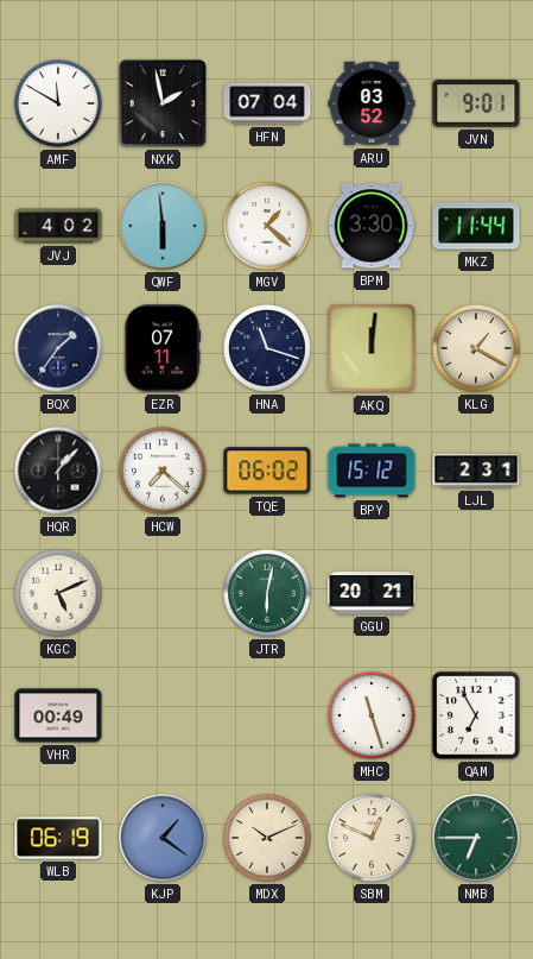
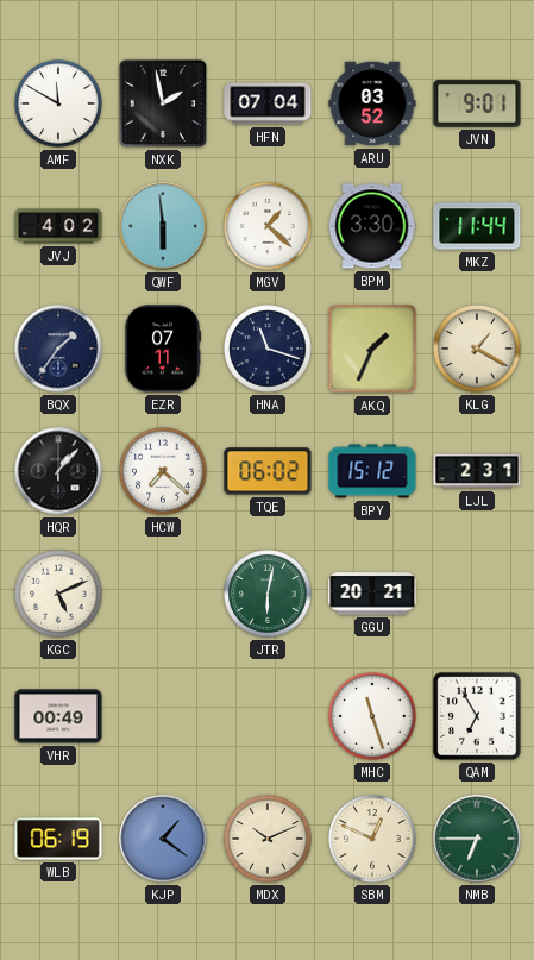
AKQ: 12:01 -> 1:34 (372, 349)
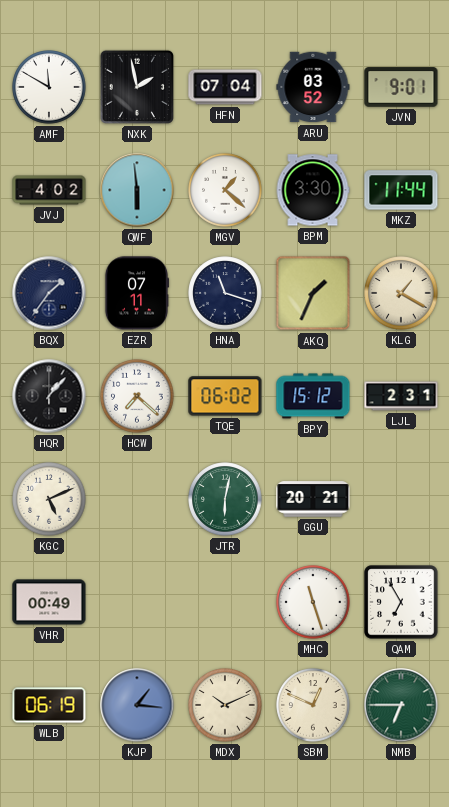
KJP: 1:21 -> 1:16 (137, 705)
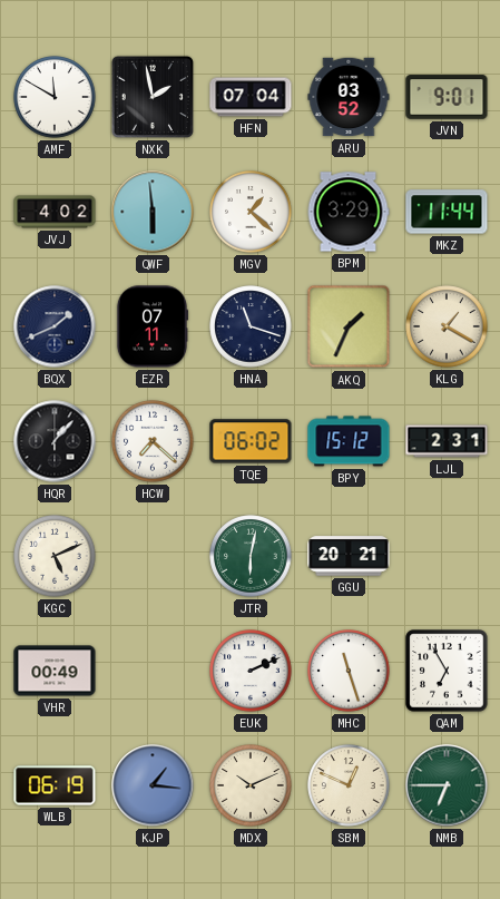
BPM: 3:30 -> 3:29 (349, 212)
BQX: 1:36 -> 1:41 (55, 326)
EUK: none -> 2:11 (251, 671)
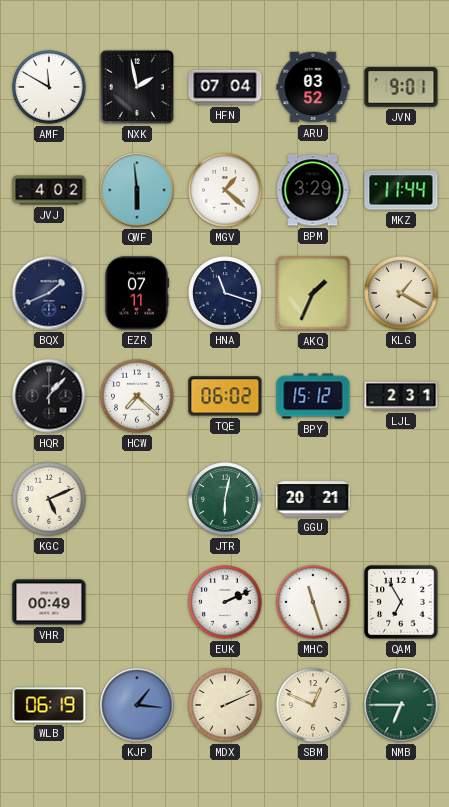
MDX: 10:11 -> 2:11 (225, 705)
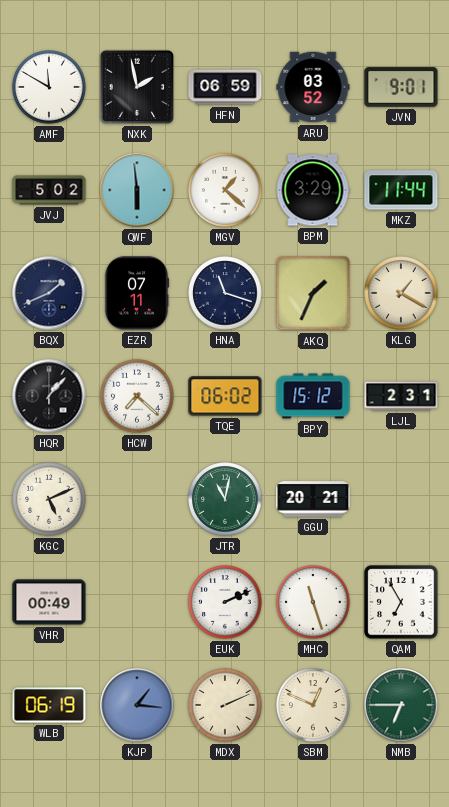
HFN: 07:04 -> 06:59 (225, 87)
JVJ: 4:02 -> 5:02 (49, 190)
JTR: 6:02 -> 11:02 (225, 499)
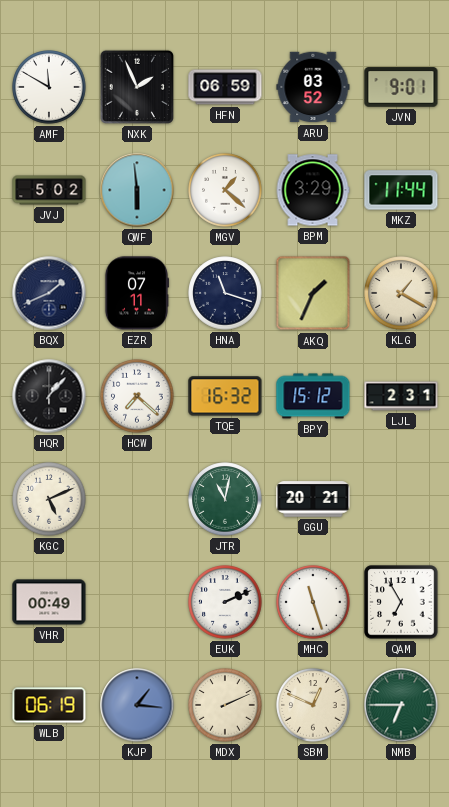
NXK: 1:58 -> 1:56 (137, 87)
TQE: 06:02 -> 16:32 (225, 396)
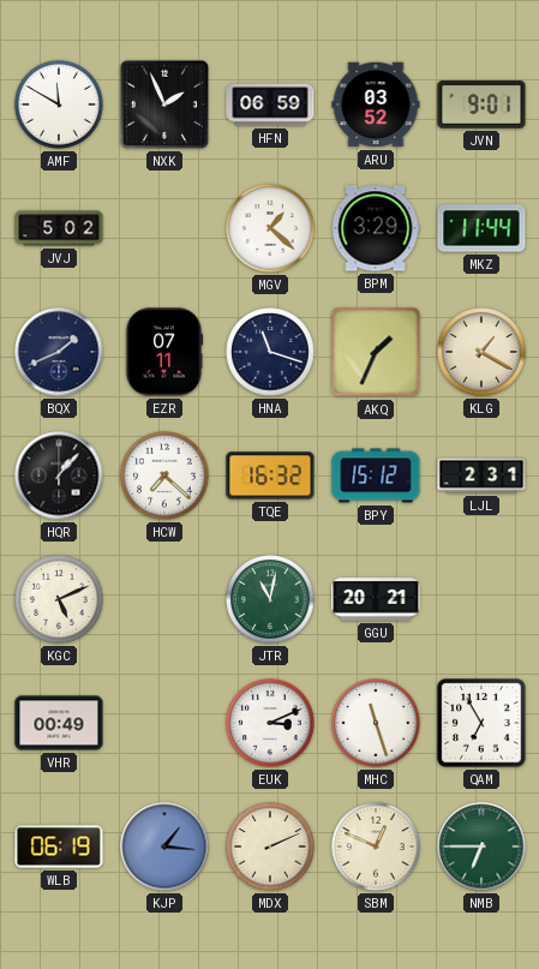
QWF: 5:59 -> none (137, 190)
EUK: 2:11 -> 3:11 (270, 723)
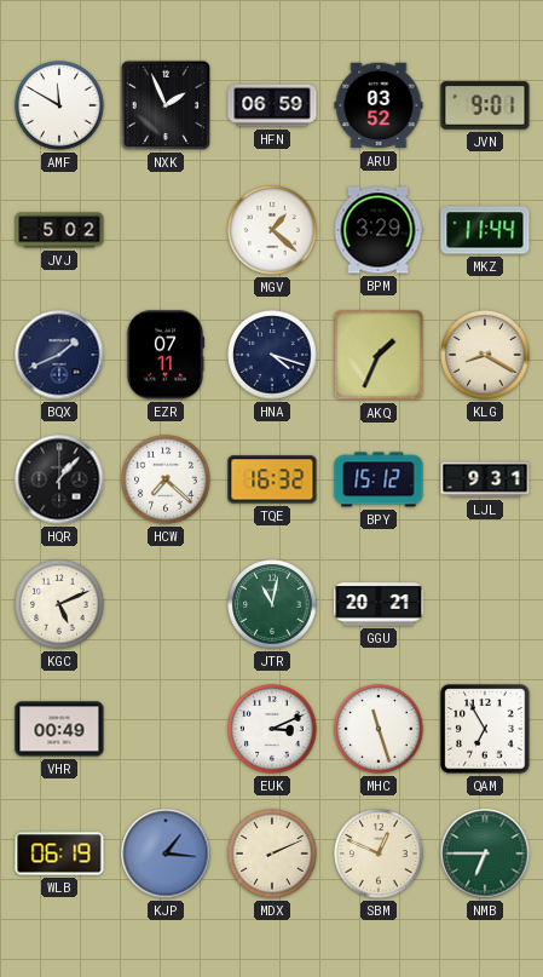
HNA: 11:18 -> 4:18 (272, 355)
KLG: 1:20 -> 8:20 (485, 355)
LJL: 2:31 -> 9:31 (485, 479)
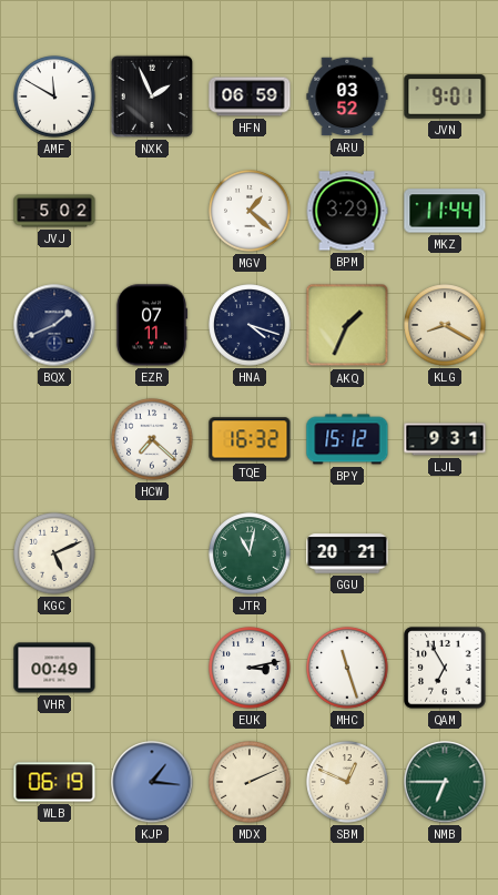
HQR: 1:07 -> none (59, 479)
EUK: 3:11 -> 3:13 (250, 668)
